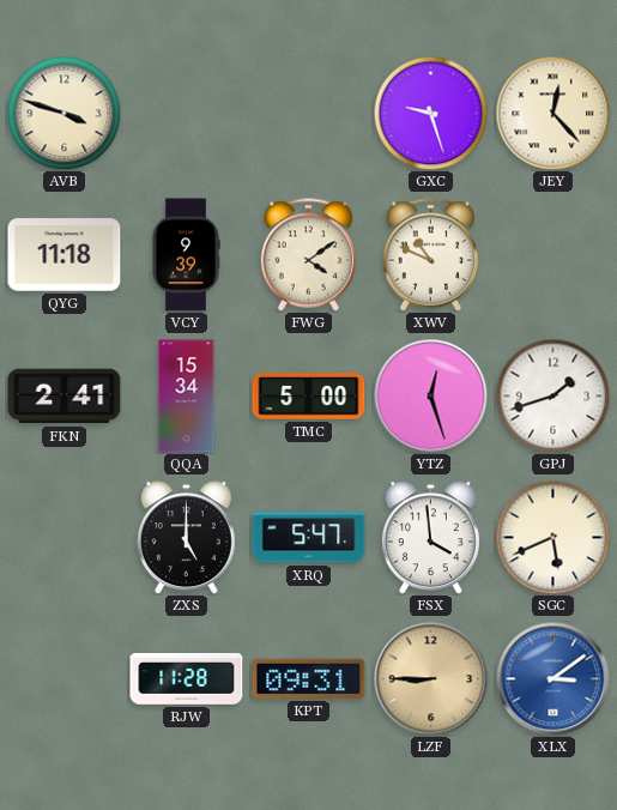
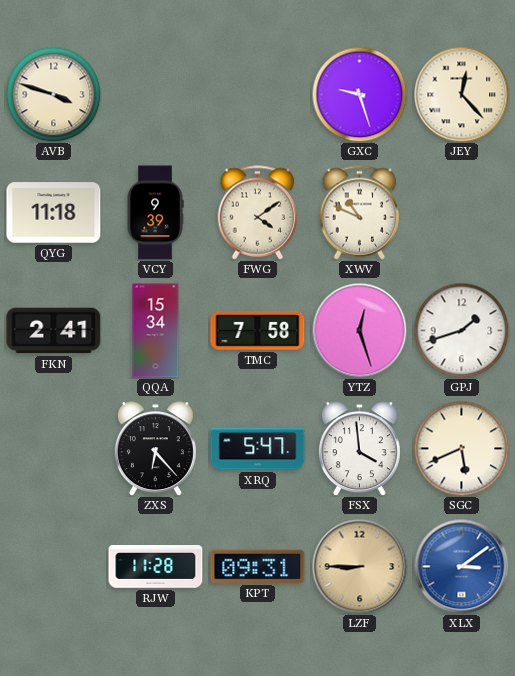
TMC: 5:00 -> 7:58 (258, 331)
ZXS: 5:00 -> 6:23 (155, 449)
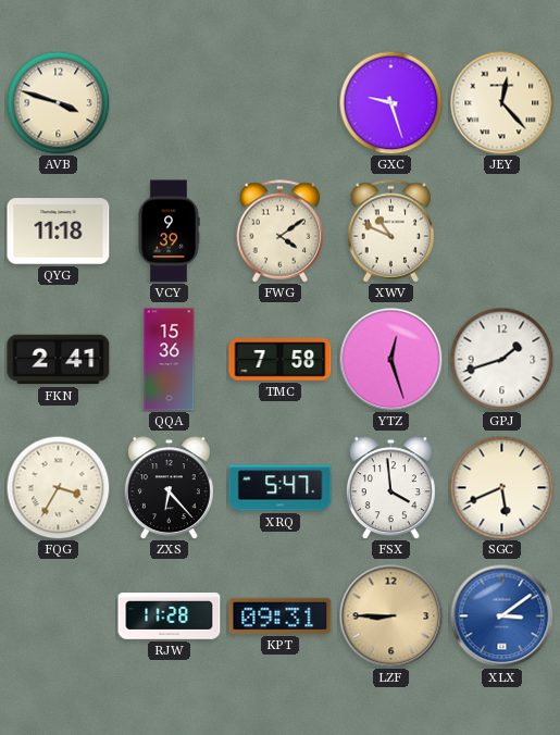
QQA: 15:34 -> 15:36 (170, 360)
FQG: none -> 3:35 (58, 487)
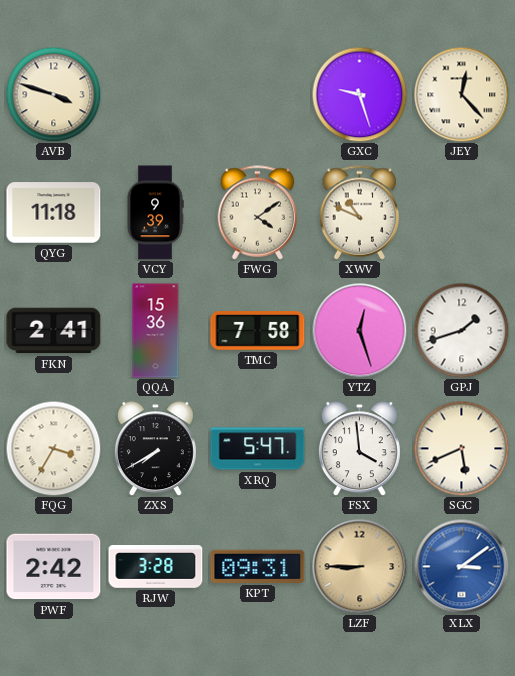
ZXS: 6:23 -> 7:40 (155, 449)
PWF: none -> 2:42 (54, 567)
RJW: 11:28 -> 3:28 (156, 567)
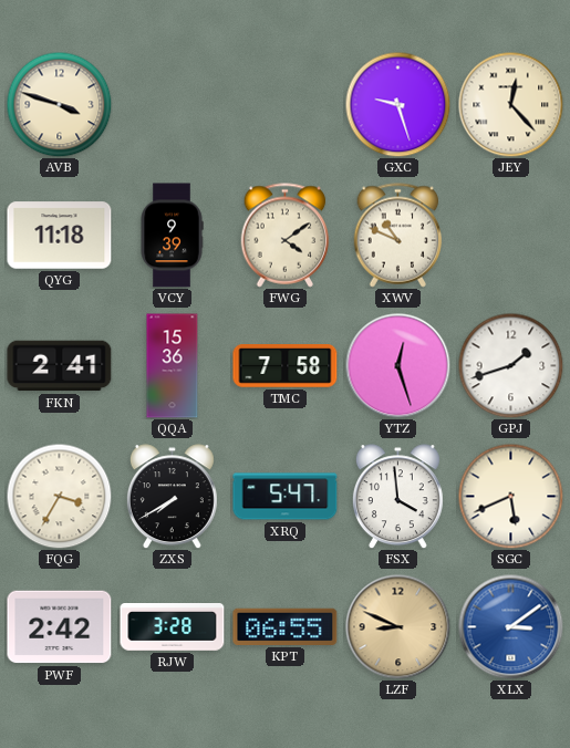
KPT: 09:31 -> 06:55 (286, 626)
LZF: 8:45 -> 8:49 (397, 626)
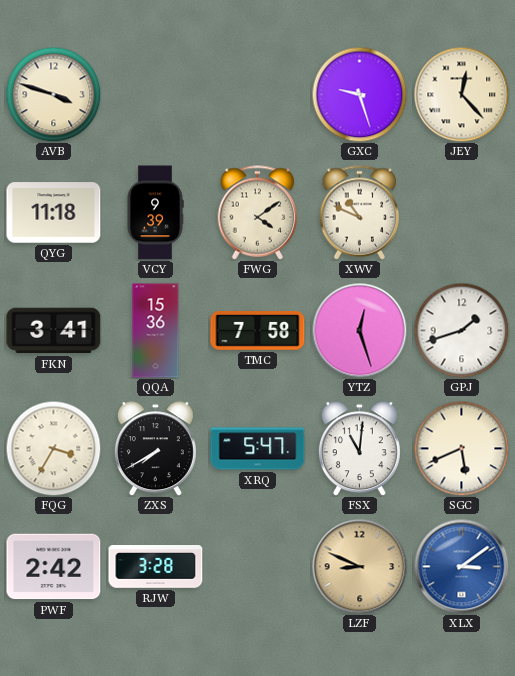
FKN: 2:41 -> 3:41 (54, 331)
FSX: 3:59 -> 11:01 (359, 449)
KPT: 06:55 -> none (286, 626)
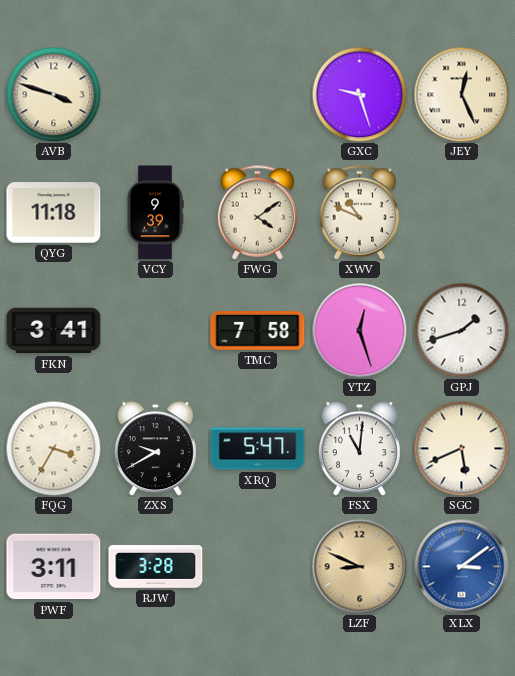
JEY: 12:23 -> 12:26 (461, 94)
QQA: 15:36 -> none (156, 331)
ZXS: 7:40 -> 9:40 (155, 449)
PWF: 2:42 -> 3:11 (54, 567)
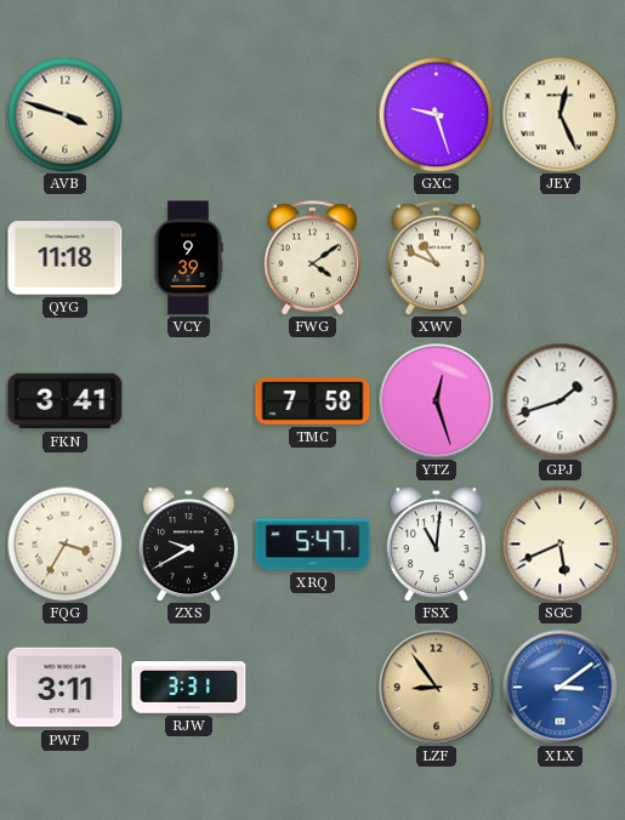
RJW: 3:28 -> 3:31 (189, 688)
LZF: 8:49 -> 8:54 (436, 687)
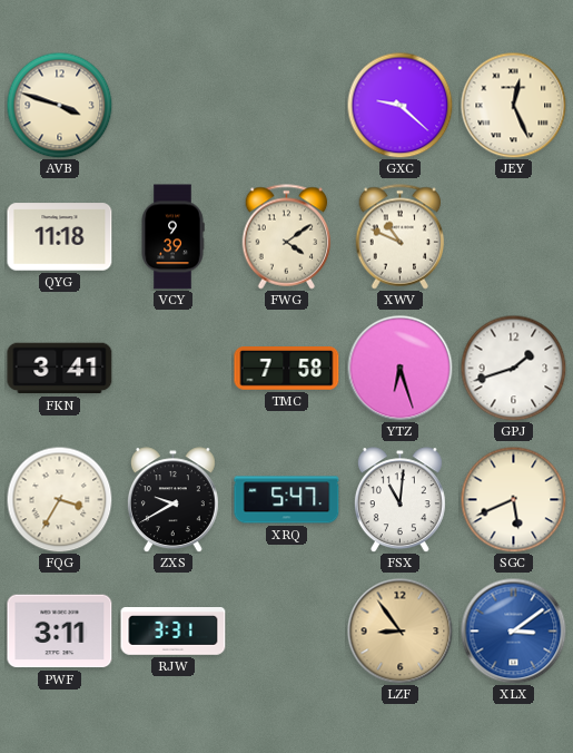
GXC: 9:27 -> 9:22 (399, 105)
YTZ: 12:27 -> 6:27 (399, 368)
